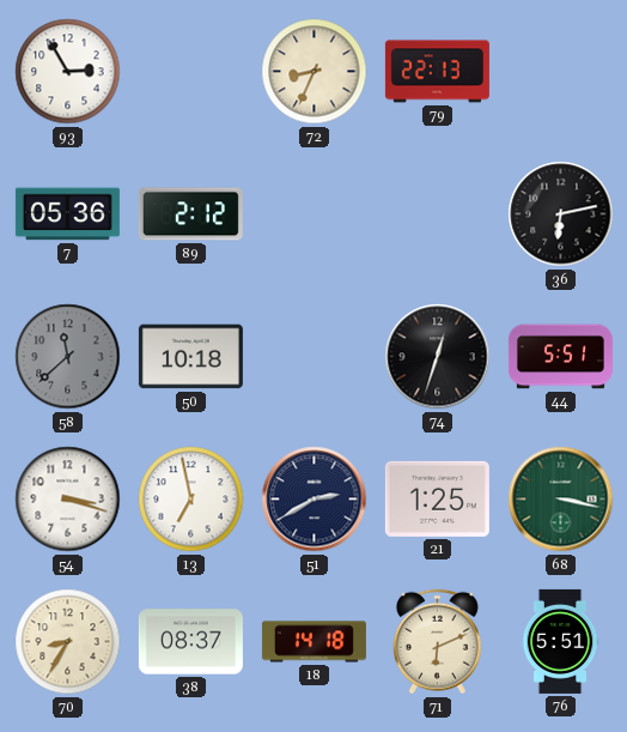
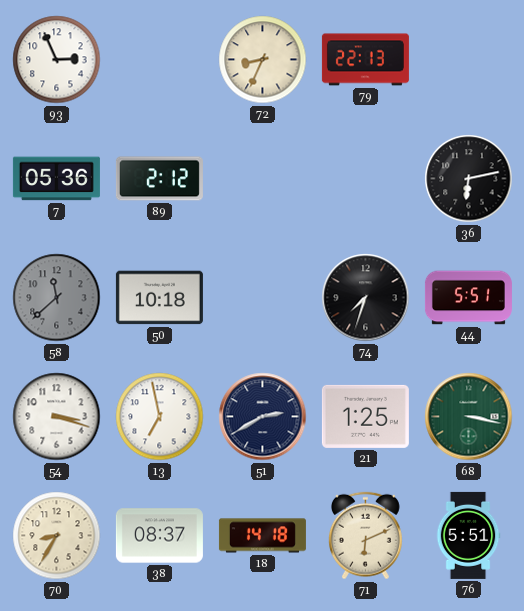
93: 2:55 -> 2:56 (57, 60)
74: 12:33 -> 7:33 (366, 298)
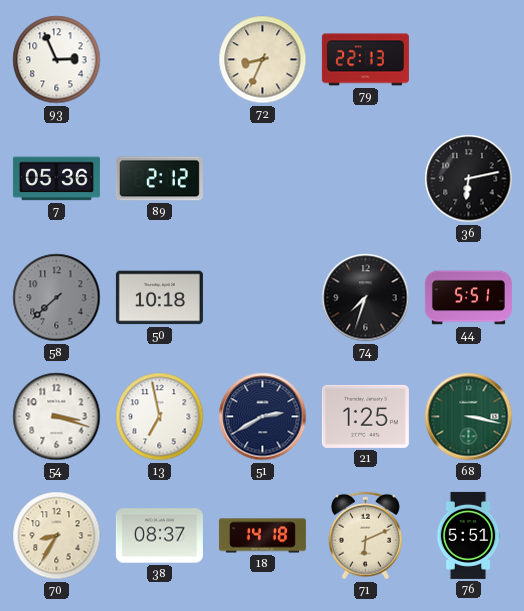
58: 11:38 -> 7:38 (57, 298)
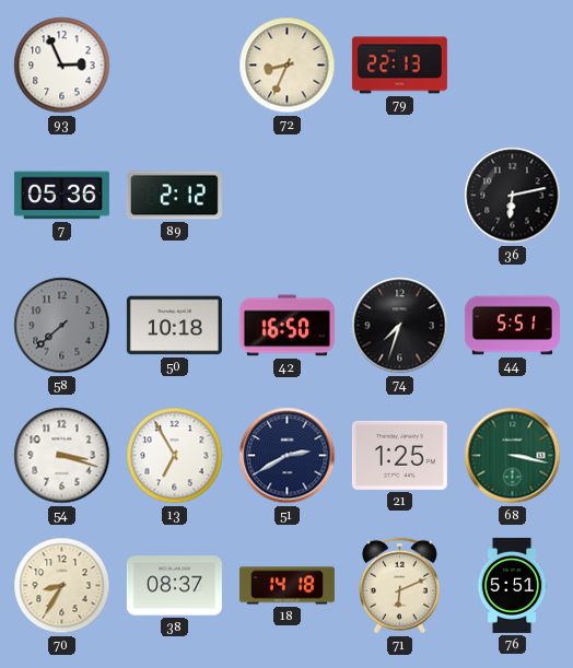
42: none -> 16:50 (286, 326)
13: 6:58 -> 6:55 (175, 456)
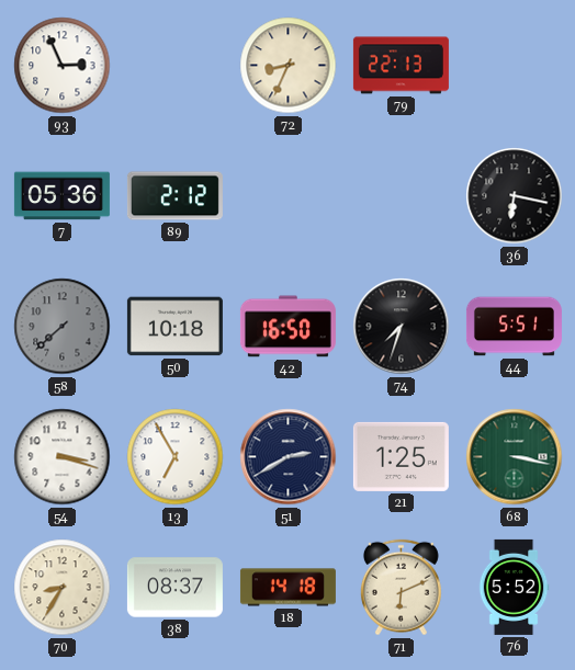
36: 6:13 -> 6:17 (515, 196)
76: 5:51 -> 5:52 (514, 587)
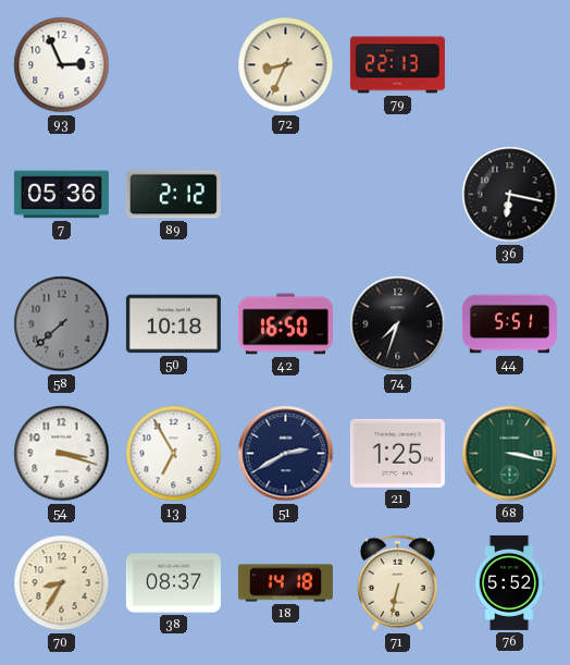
71: 6:11 -> 6:32 (397, 583)
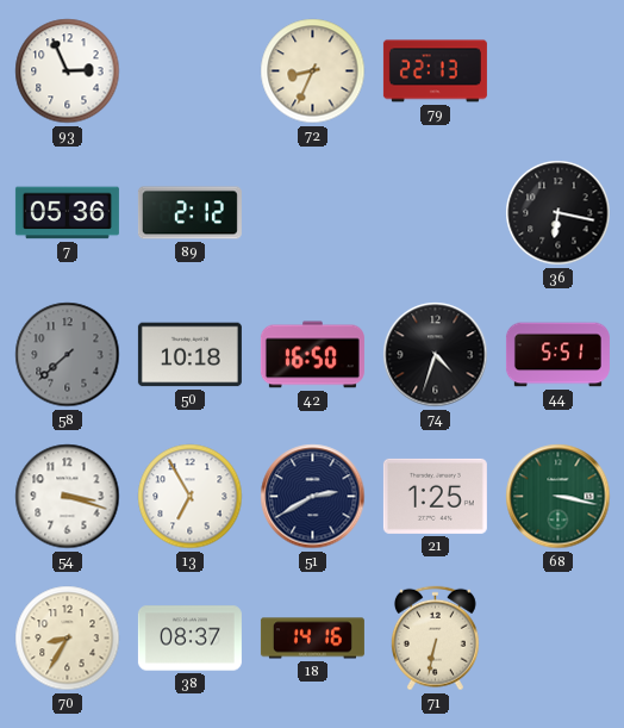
74: 7:33 -> 4:33 (436, 355)
18: 14:18 -> 14:16 (312, 639)
76: 5:52 -> none (509, 582)
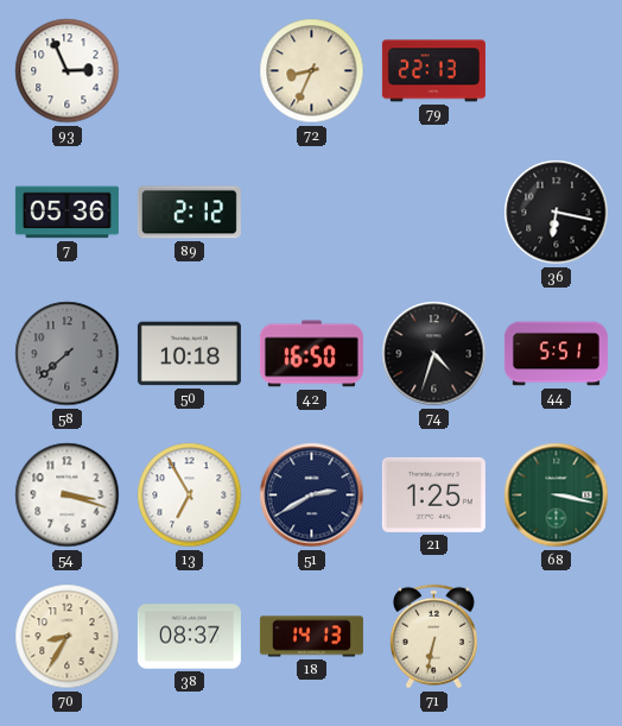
18: 14:16 -> 14:13 (311, 637)
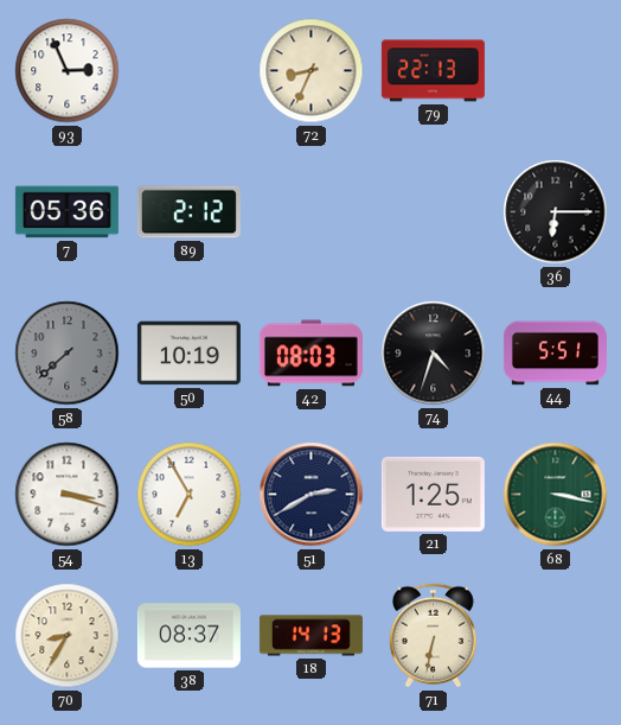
36: 6:17 -> 6:15 (556, 212)
50: 10:18 -> 10:19 (188, 354)
42: 16:50 -> 08:03 (310, 354)
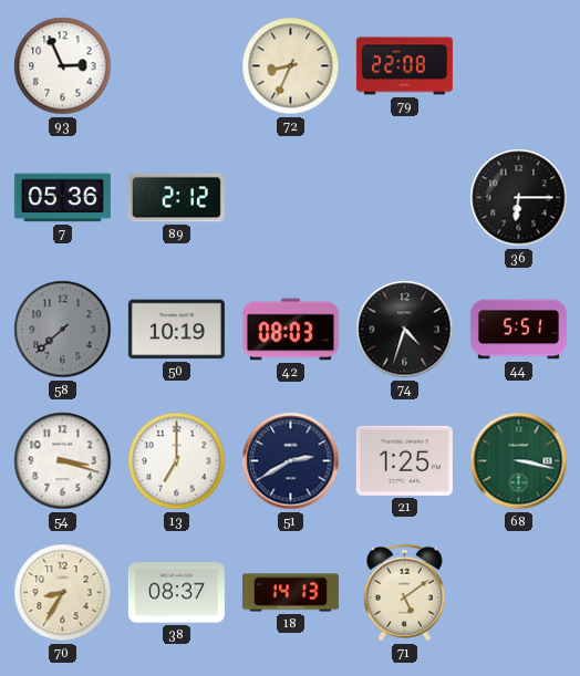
79: 22:13 -> 22:08 (404, 66)
13: 6:55 -> 7:00 (177, 461)
71: 6:32 -> 5:09 (404, 593)
